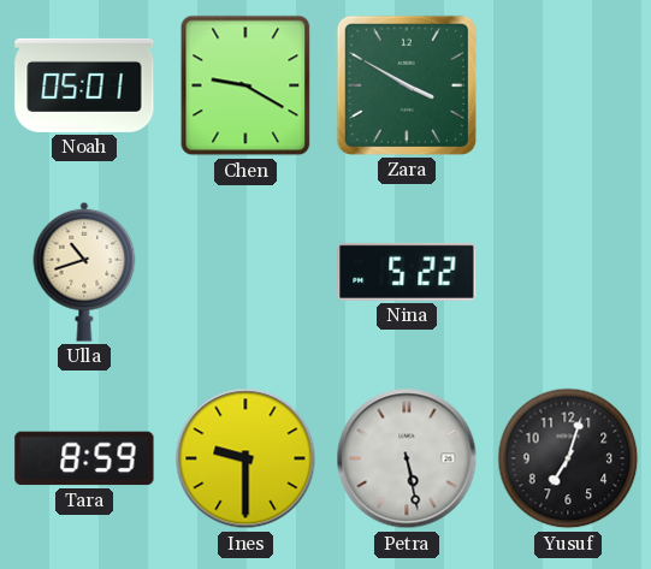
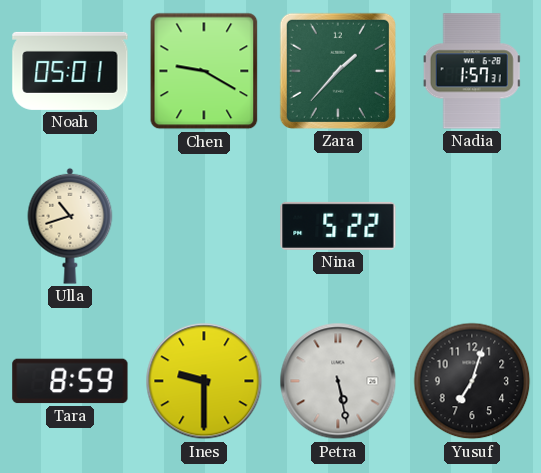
Zara: 3:50 -> 1:37 (338, 71)
Nadia: none -> 1:57 (472, 71)
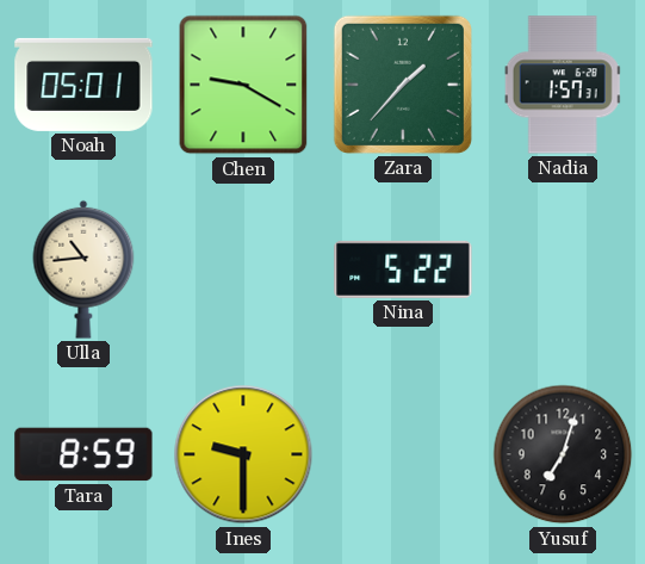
Ulla: 10:42 -> 10:44 (83, 269)
Petra: 5:28 -> none (338, 381)
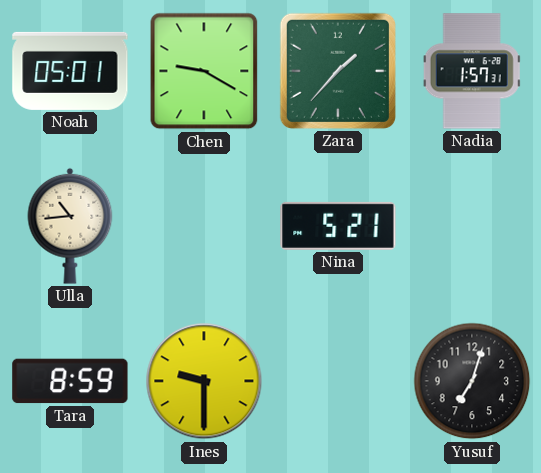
Nina: 5:22 -> 5:21 (338, 226)
